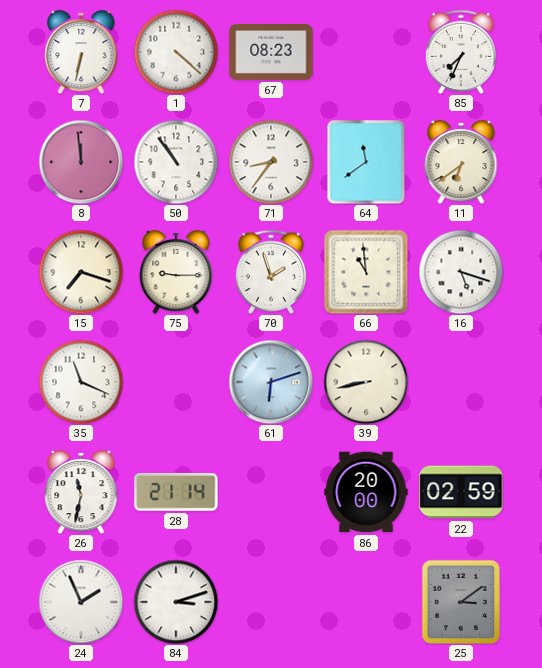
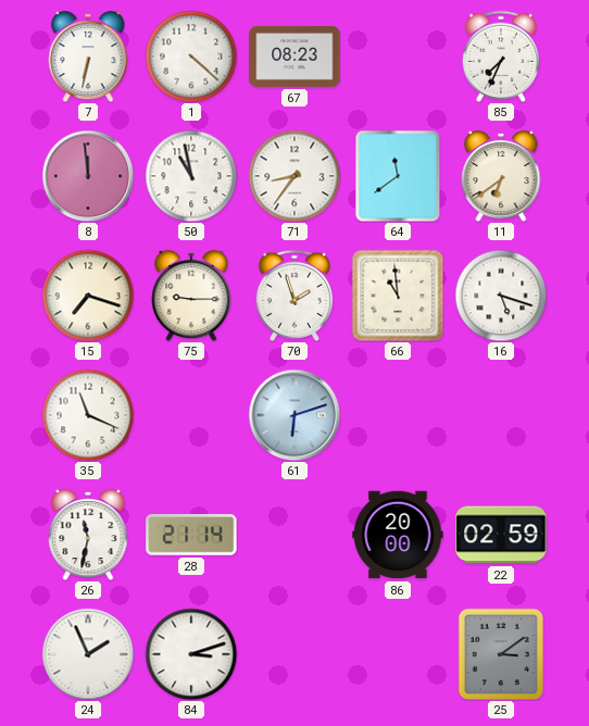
50: 10:54 -> 10:58 (191, 176)
39: 8:43 -> none (366, 382)
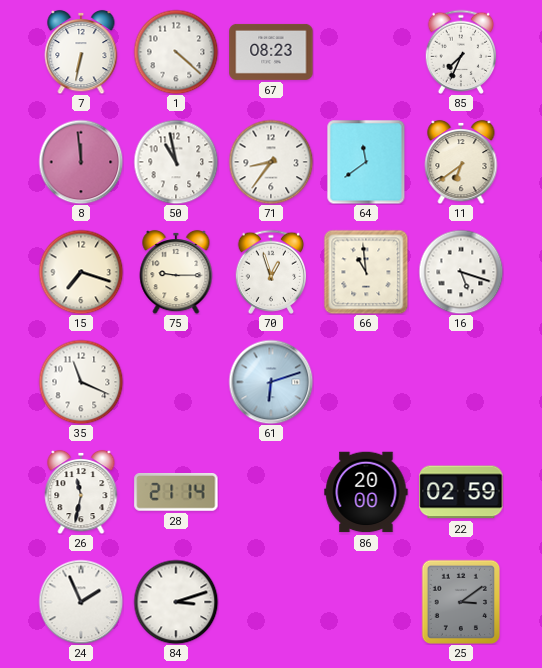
70: 1:57 -> 12:57 (270, 272)
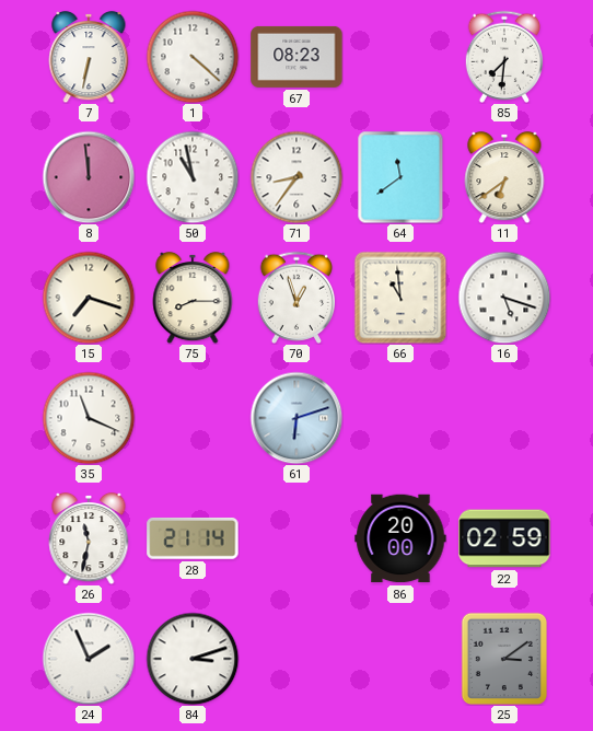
85: 7:34 -> 7:31 (503, 57)
75: 9:15 -> 8:15 (193, 298)
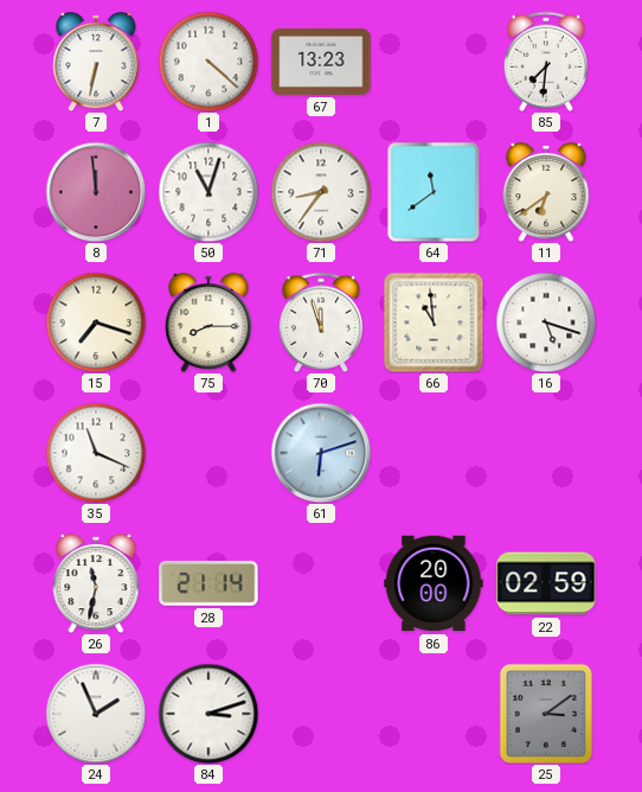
67: 08:23 -> 13:23 (321, 62)
50: 10:58 -> 11:03 (208, 192)
70: 12:57 -> 11:57 (320, 322)
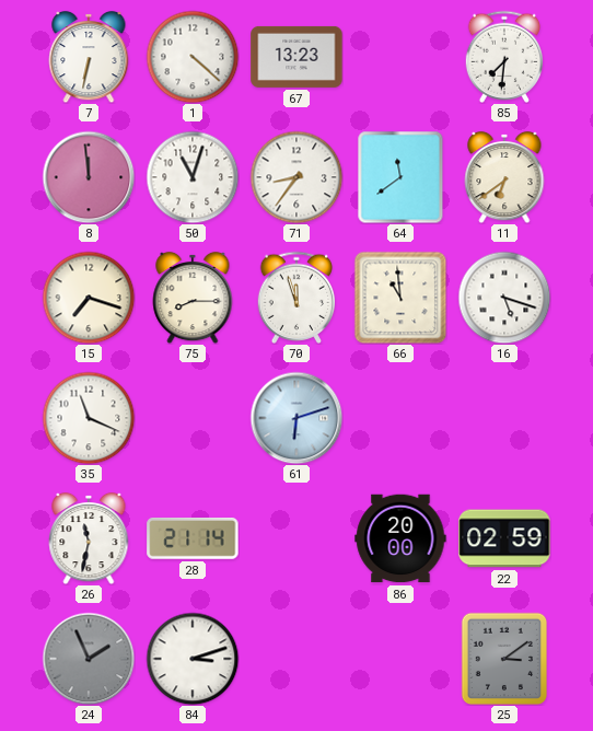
24 dial: white -> grey (89, 659)
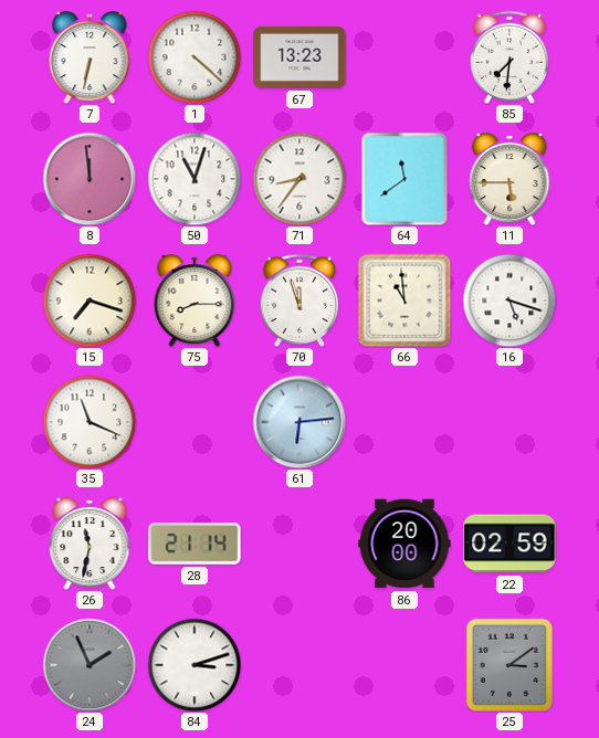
11: 6:39 -> 5:45 (509, 179)
61: 6:12 -> 6:14 (299, 422)
